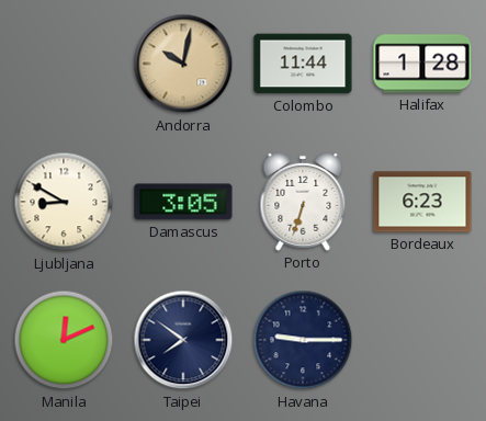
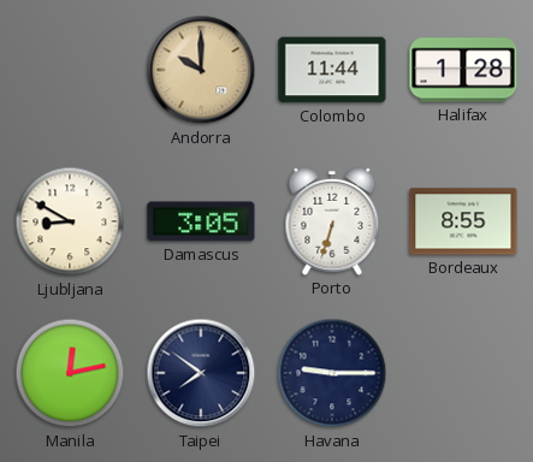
Andorra: 10:02 -> 10:00 (201, 70)
Bordeaux: 6:23 -> 8:55 (463, 221)
Manila: 12:11 -> 12:13 (70, 373)
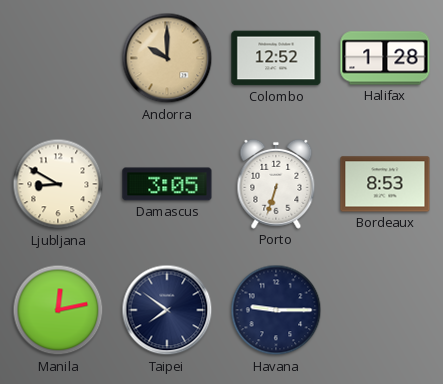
Colombo: 11:44 -> 12:52 (276, 58)
Bordeaux: 8:55 -> 8:53 (385, 184)
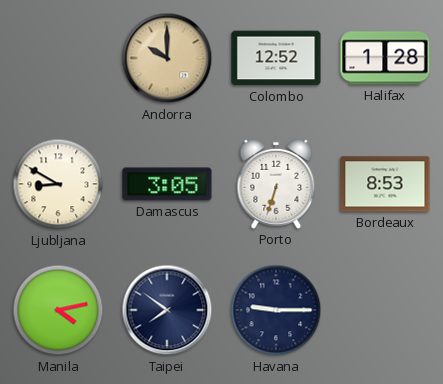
Manila: 12:13 -> 4:13 (58, 310)
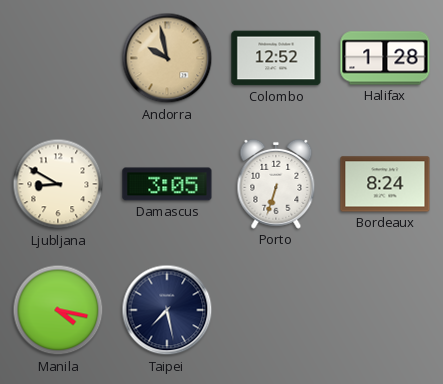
Andorra: 10:00 -> 9:58 (167, 58)
Bordeaux: 8:53 -> 8:24 (385, 184)
Manila: 4:13 -> 4:17 (58, 310)
Taipei: 7:51 -> 7:28 (167, 310)
Havana: 9:15 -> none (276, 310)
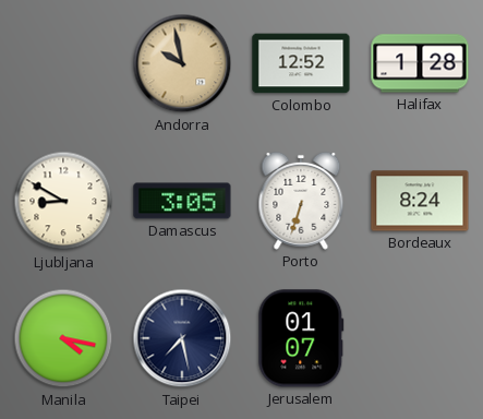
Jerusalem: none -> 01:07 (301, 338)
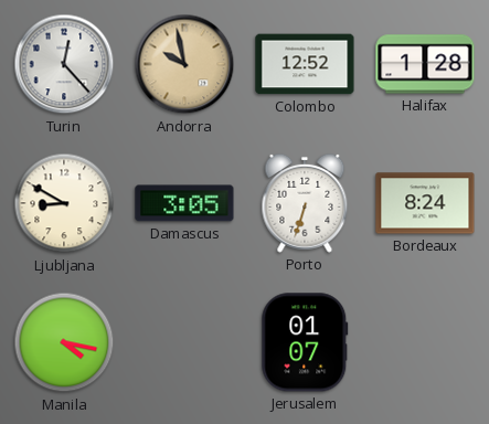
Turin: none -> 12:23 (64, 64)
Taipei: 7:28 -> none (182, 338)
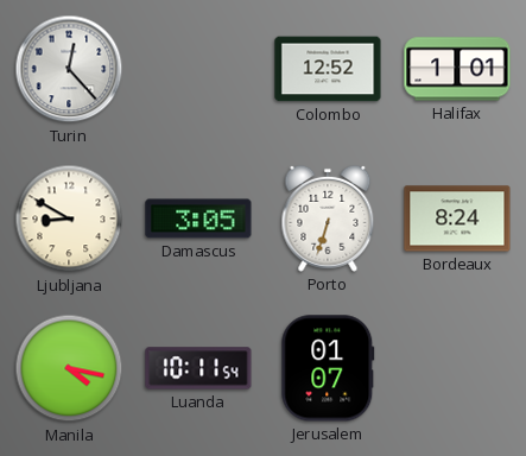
Andorra: 9:58 -> none (184, 64)
Halifax: 1:28 -> 1:01 (457, 69)
Luanda: none -> 10:11 (198, 368)
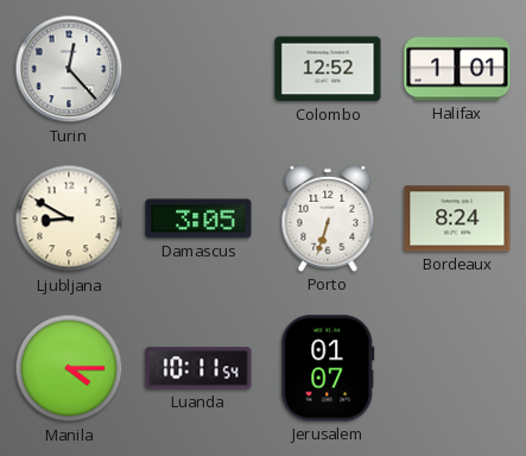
Manila: 4:17 -> 4:15 (69, 368)
